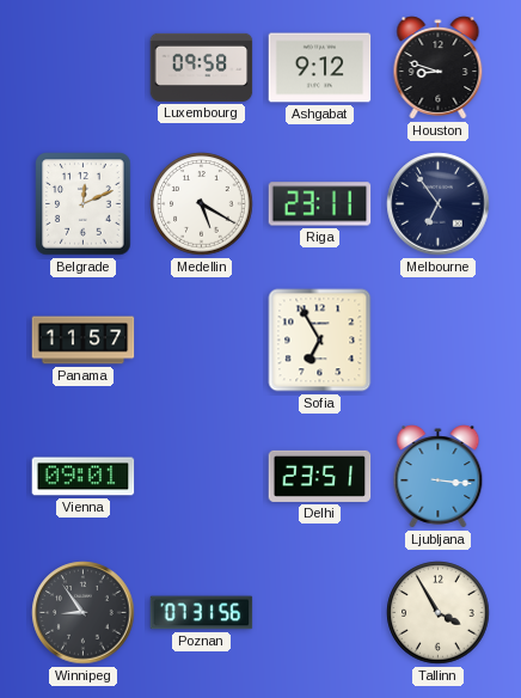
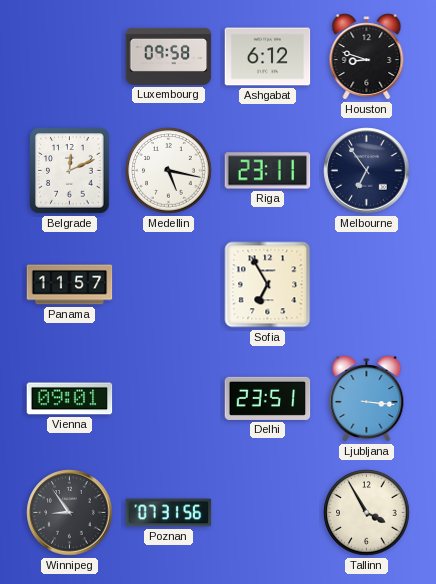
Ashgabat: 9:12 -> 6:12 (268, 57)
Medellin: 5:20 -> 5:17 (169, 171)
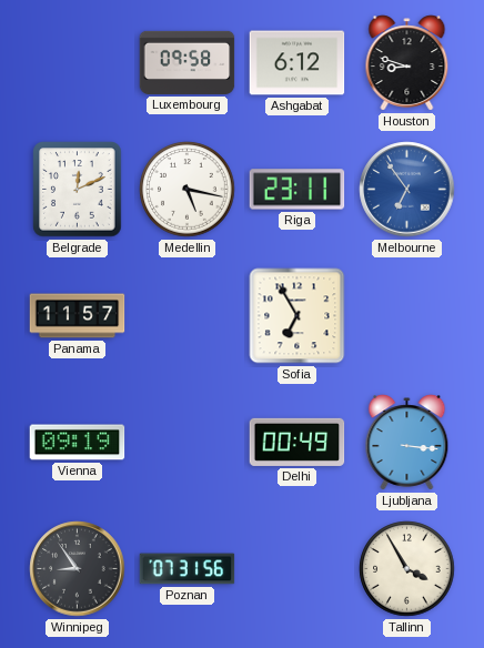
Melbourne dial: navy -> blue (407, 190)
Vienna: 09:01 -> 09:19 (78, 443)
Delhi: 23:51 -> 00:49 (298, 442)
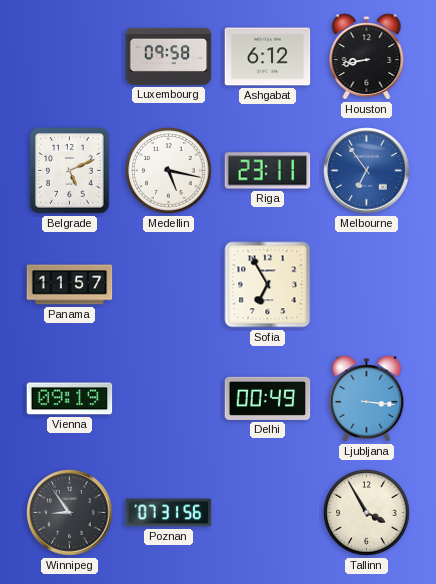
Houston: 8:48 -> 8:43 (367, 57)
Belgrade: 12:11 -> 5:11 (70, 171)
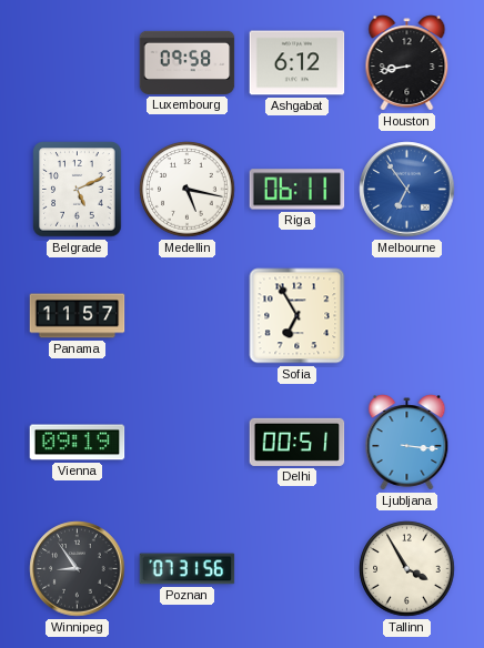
Riga: 23:11 -> 06:11 (298, 190)
Delhi: 00:49 -> 00:51 (298, 442)
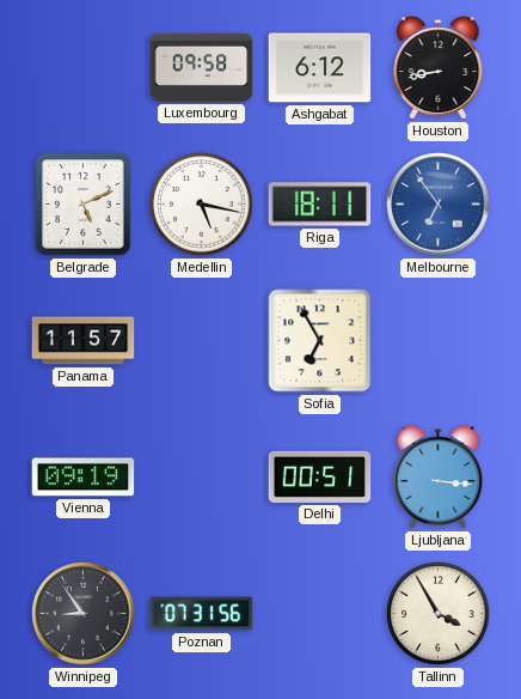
Riga: 06:11 -> 18:11 (320, 205)
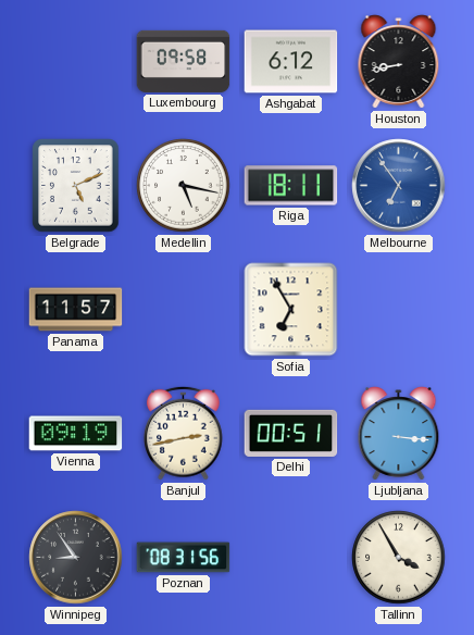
Banjul: none -> 2:43 (184, 433)
Poznan: 07:31 -> 08:31 (184, 558)
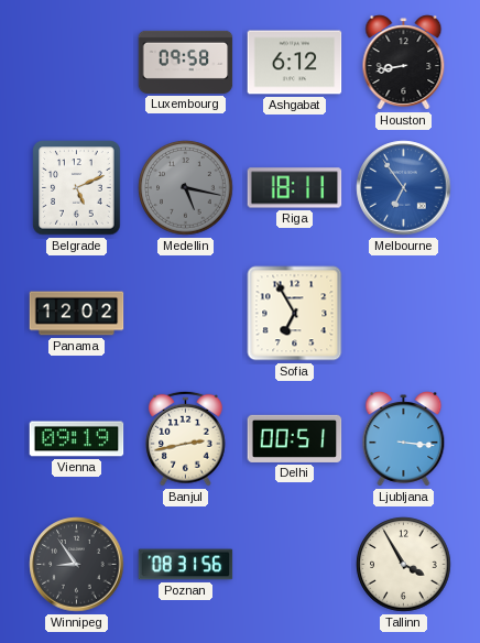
Medellin dial: white -> grey (186, 188)
Panama: 11:57 -> 12:02 (77, 314)
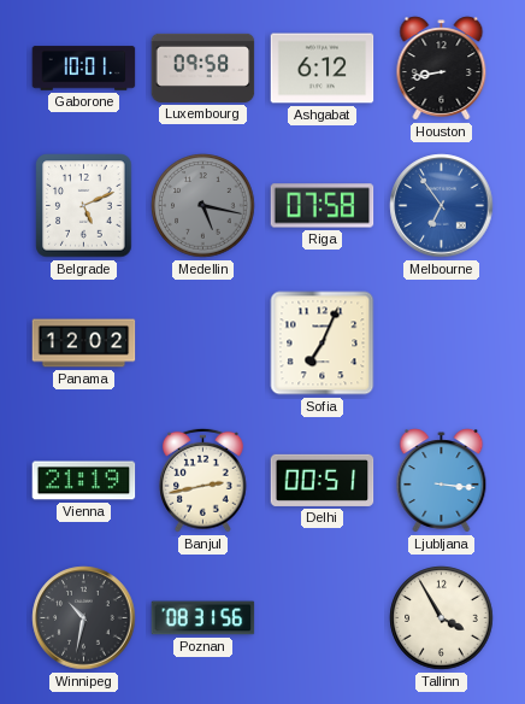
Gaborone: none -> 10:01 (84, 69)
Riga: 18:11 -> 07:58 (323, 206)
Sofia: 6:55 -> 7:04 (323, 344)
Vienna: 09:19 -> 21:19 (84, 481)
Winnipeg: 8:54 -> 10:32 (84, 618)
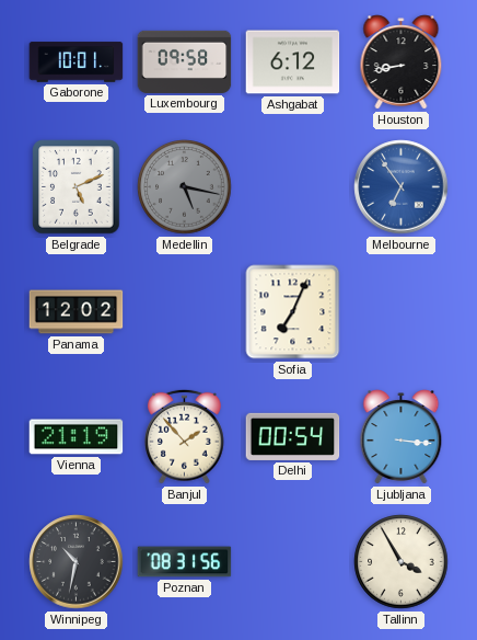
Riga: 07:58 -> none (323, 206)
Banjul: 2:43 -> 1:53 (185, 436)
Delhi: 00:51 -> 00:54 (293, 436)
